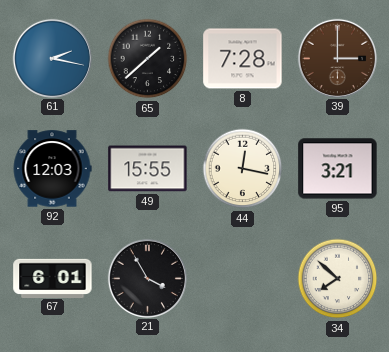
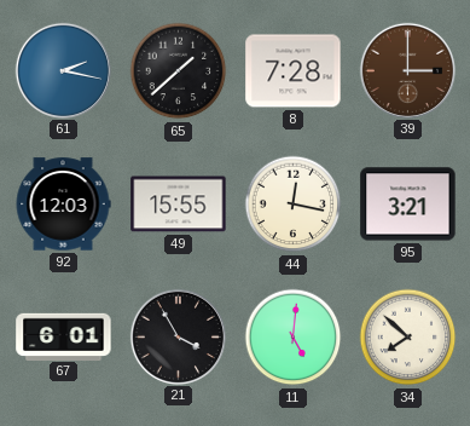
11: none -> 5:01 (294, 338)
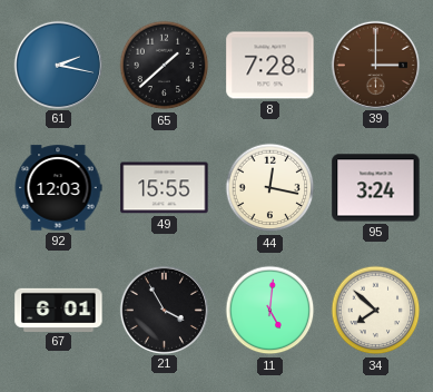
95: 3:21 -> 3:24 (376, 188)
